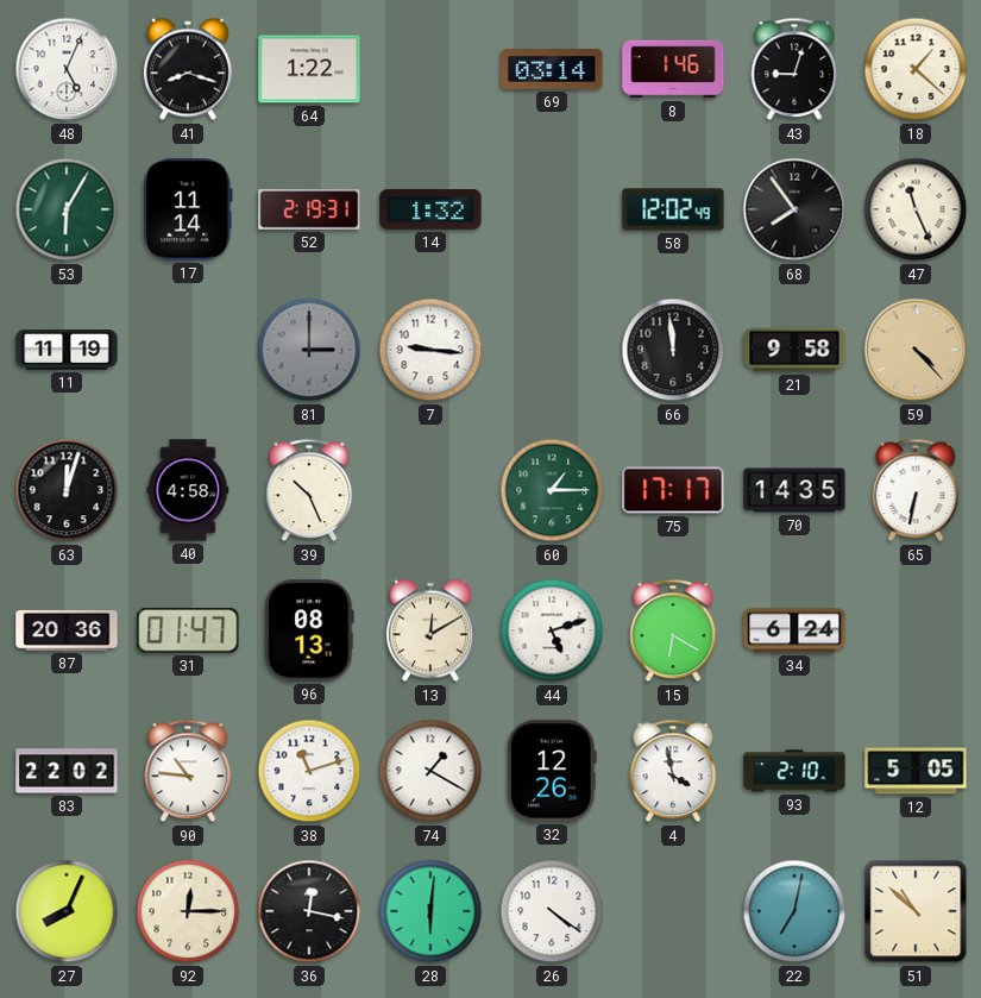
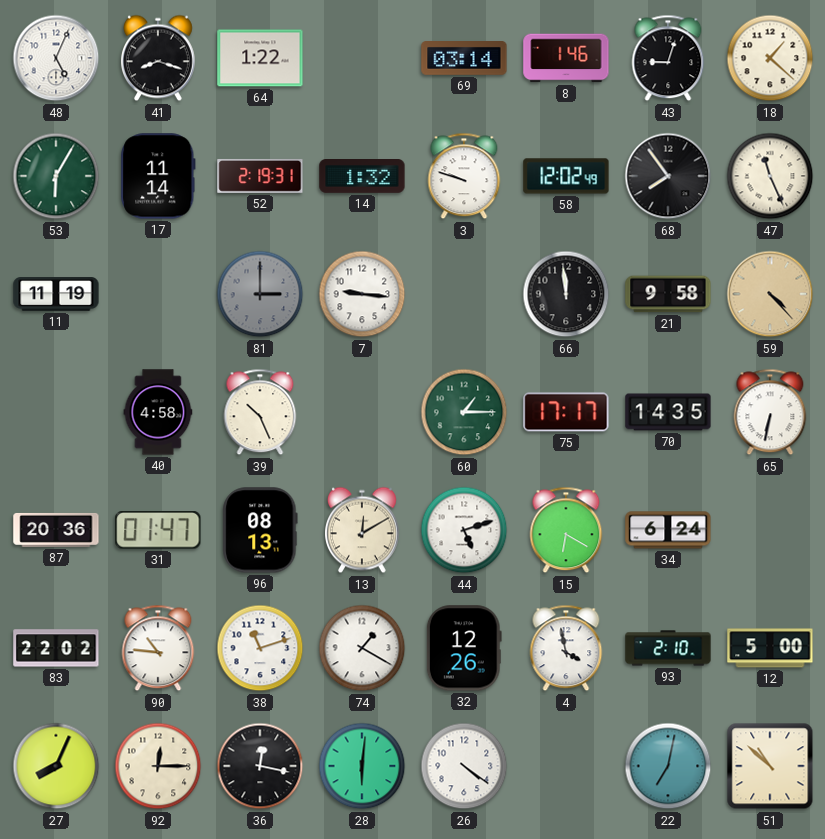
3: none -> 9:48 (464, 176)
63: 12:03 -> none (67, 490)
12: 5:05 -> 5:00 (770, 648)
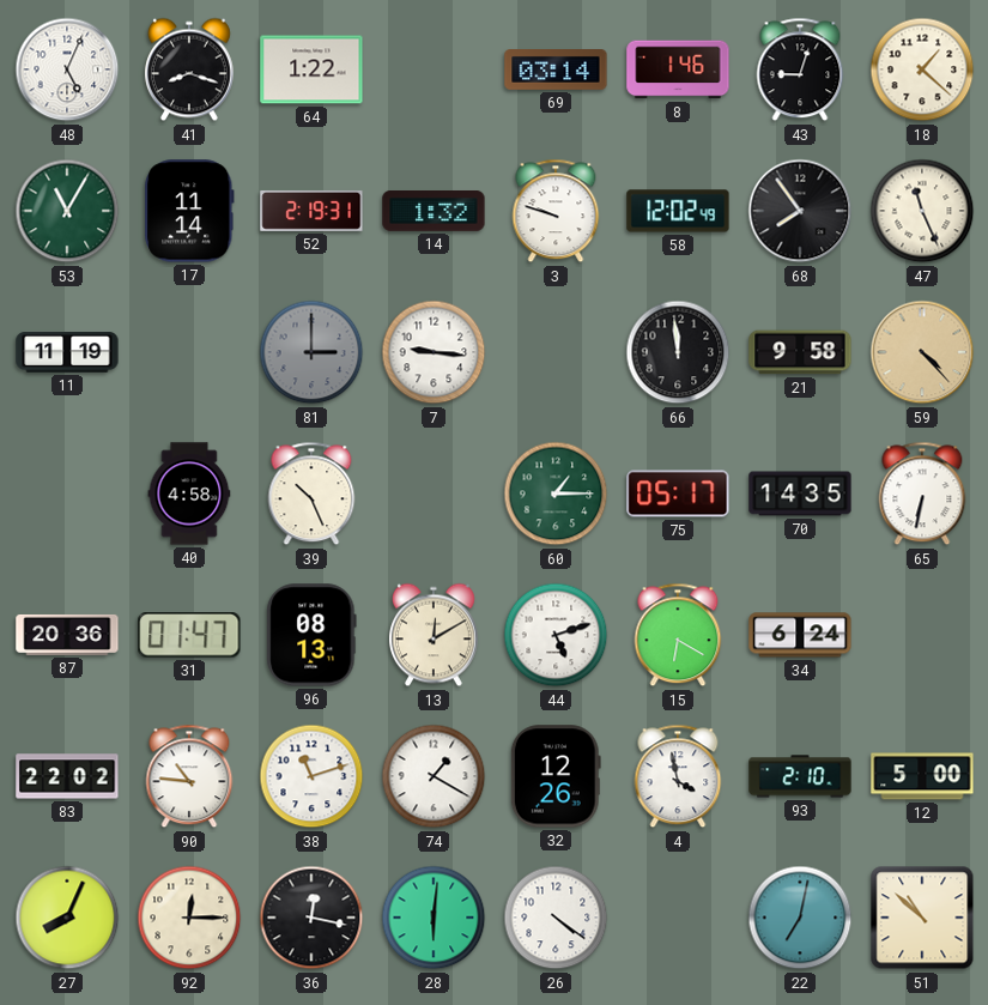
53: 6:05 -> 11:05 (67, 211)
75: 17:17 -> 05:17 (678, 494)
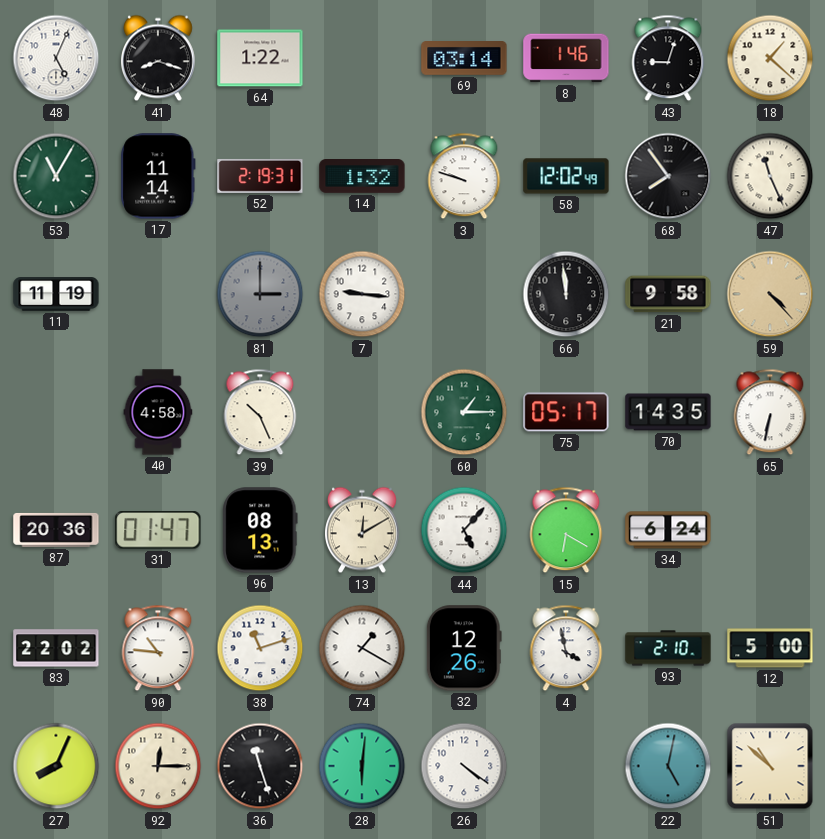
44: 5:12 -> 5:07 (464, 530)
36: 12:17 -> 11:27 (260, 766)
22: 7:02 -> 5:02 (668, 766)
